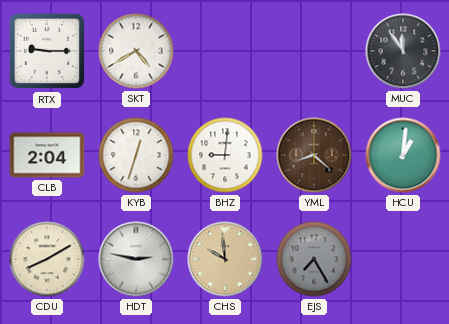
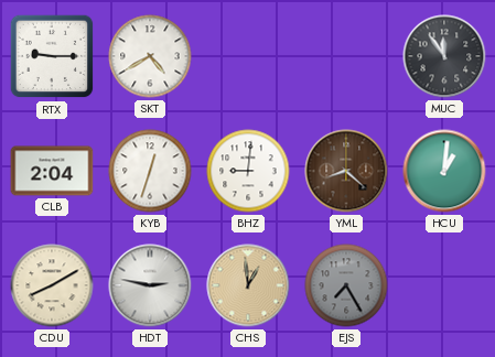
CHS: 9:59 -> 12:59 (248, 285)
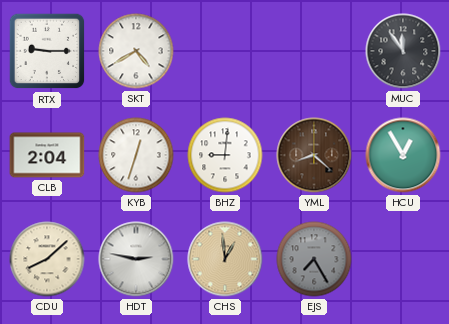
HCU: 1:01 -> 12:55 (403, 155)
CDU: 8:10 -> 8:08 (47, 259)
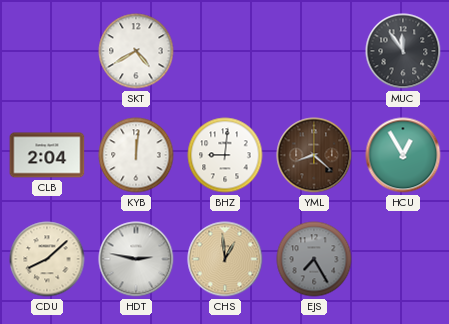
RTX: 9:15 -> none (47, 51)
KYB: 12:33 -> 12:01 (136, 155)
